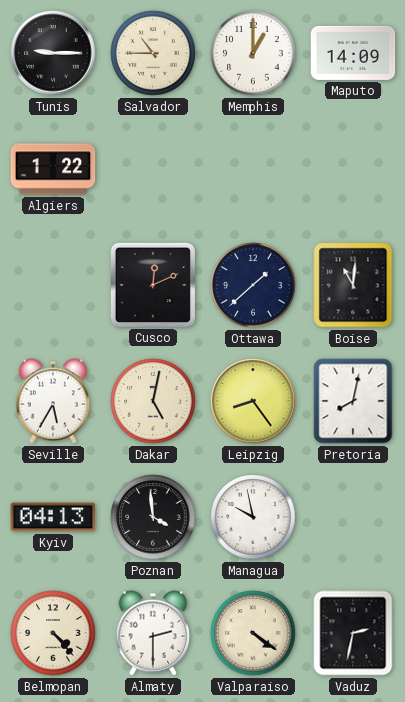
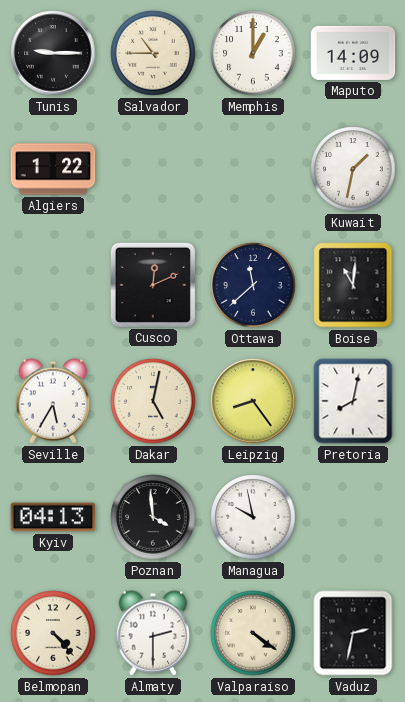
Kuwait: none -> 1:32 (353, 169)
Ottawa: 1:38 -> 11:38 (253, 285)
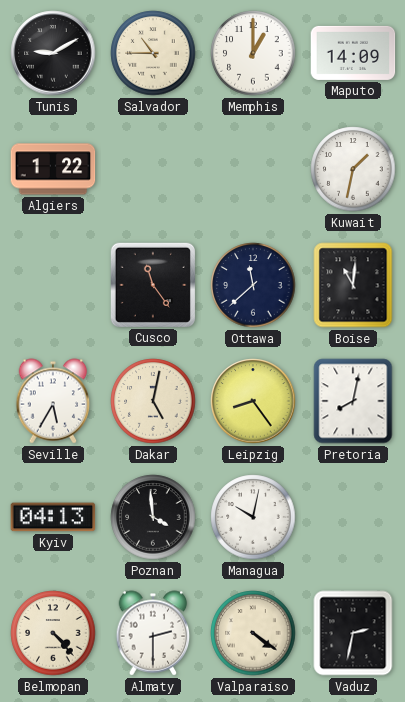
Tunis: 9:15 -> 9:10 (53, 53)
Cusco: 12:11 -> 11:24 (152, 284)
Managua: 9:58 -> 10:02 (253, 517)
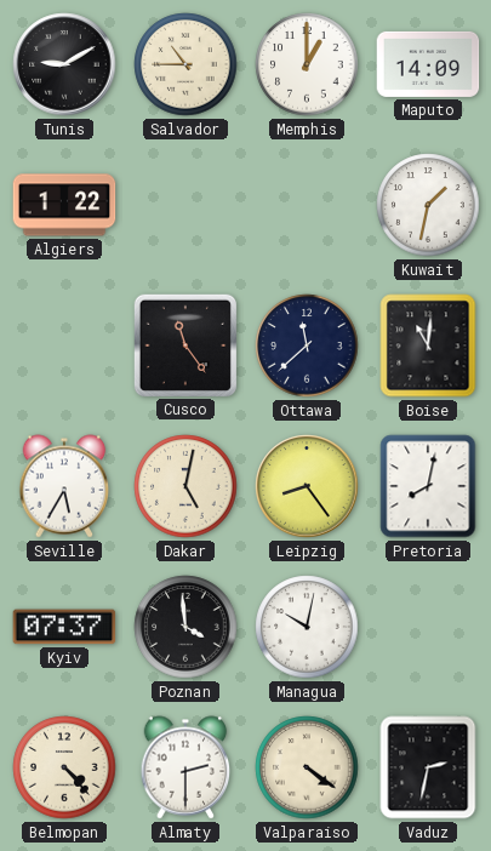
Kyiv: 04:13 -> 07:37 (64, 627)
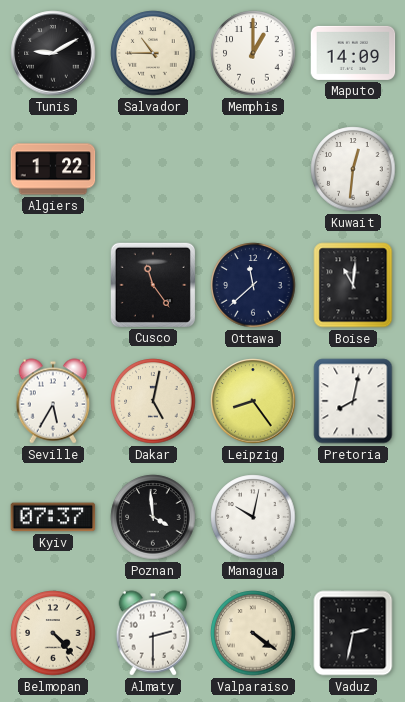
Kuwait: 1:32 -> 12:31 (353, 169)
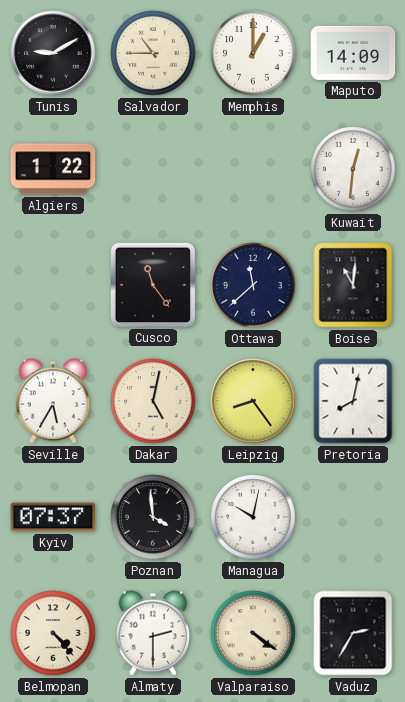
Vaduz: 2:32 -> 2:35 (353, 633)
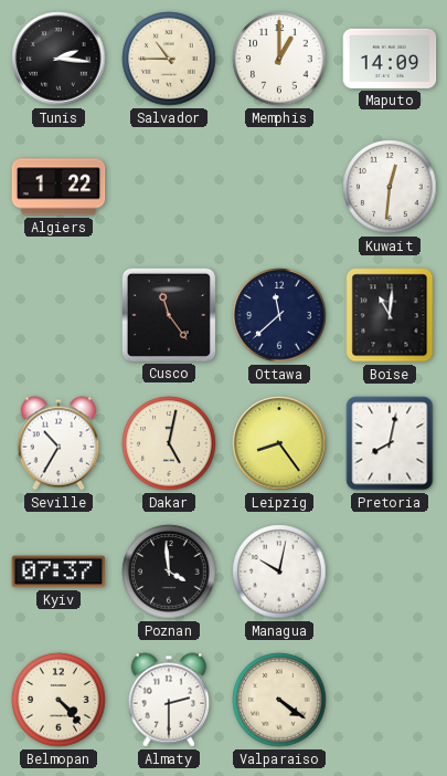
Tunis: 9:10 -> 2:16 (58, 59)
Seville: 5:35 -> 10:35 (58, 443)
Vaduz: 2:35 -> none (353, 633)
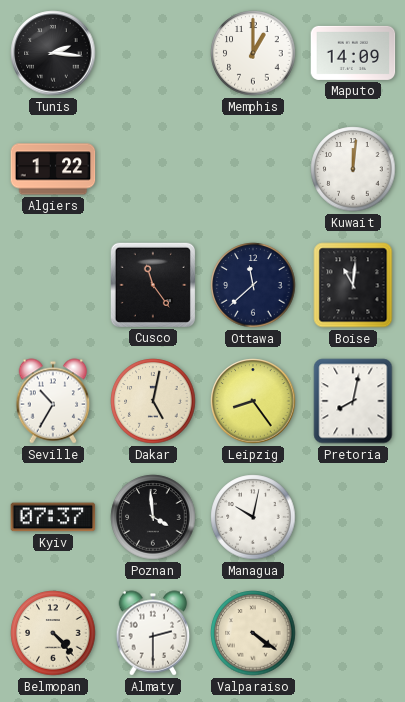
Salvador: 10:45 -> none (169, 59)
Kuwait: 12:31 -> 12:01 (353, 169)
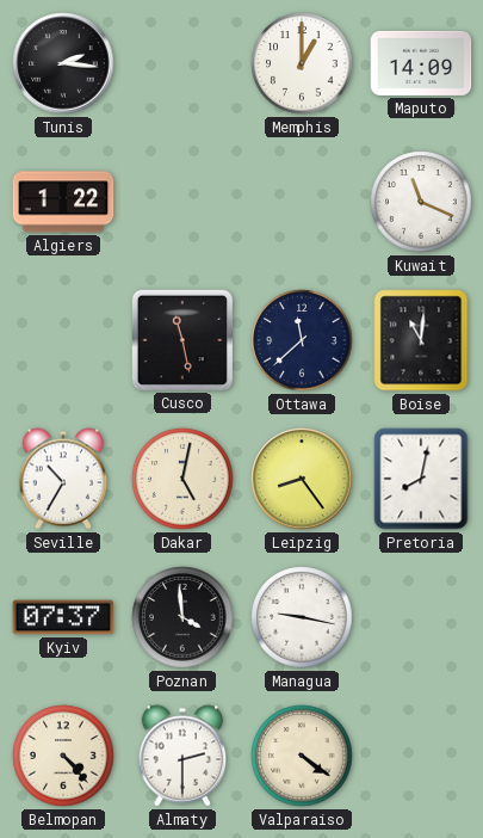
Kuwait: 12:01 -> 11:19 (421, 202)
Cusco: 11:24 -> 11:28 (181, 339)
Managua: 10:02 -> 9:17 (302, 617)
